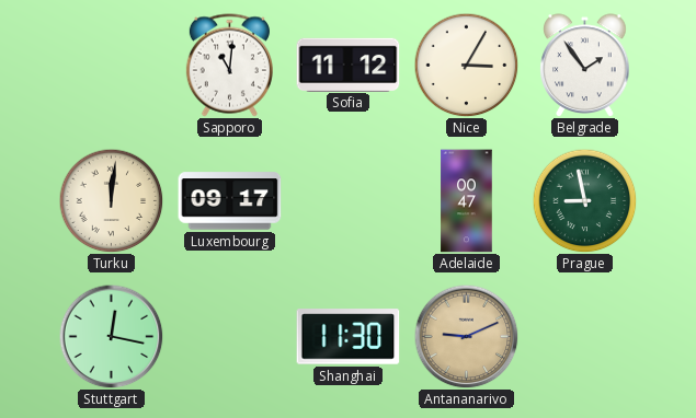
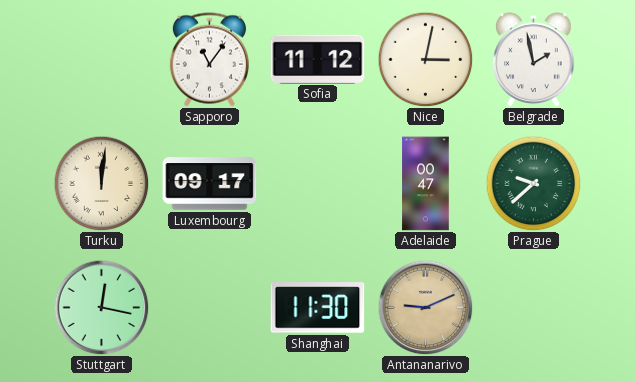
Sapporo: 11:01 -> 11:06 (209, 60)
Nice: 3:05 -> 3:02 (425, 59)
Belgrade: 1:54 -> 1:58 (534, 60)
Prague: 8:58 -> 9:38 (533, 183)
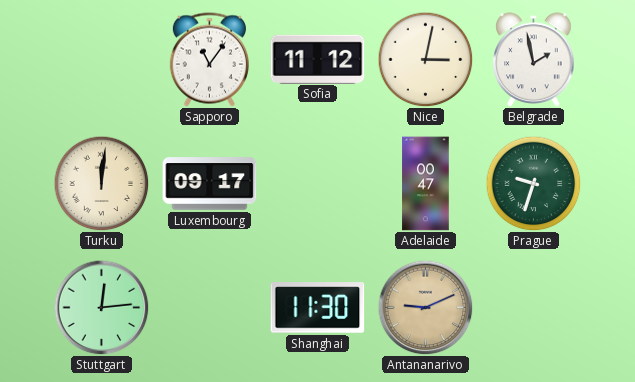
Prague: 9:38 -> 9:33 (533, 183)
Stuttgart: 12:17 -> 12:14 (101, 307)
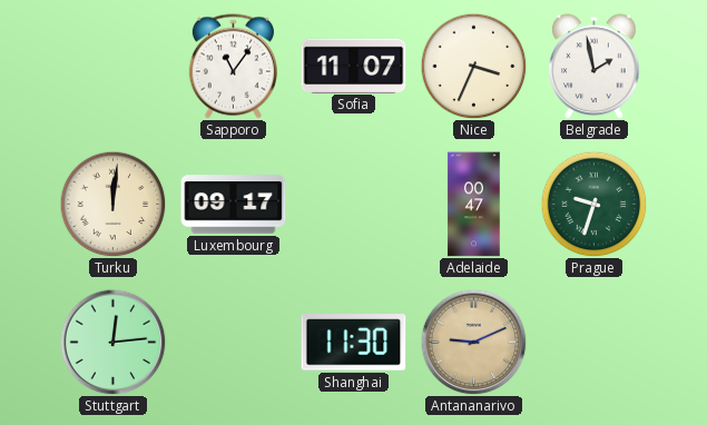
Sofia: 11:12 -> 11:07 (354, 66)
Nice: 3:02 -> 3:34 (473, 66)
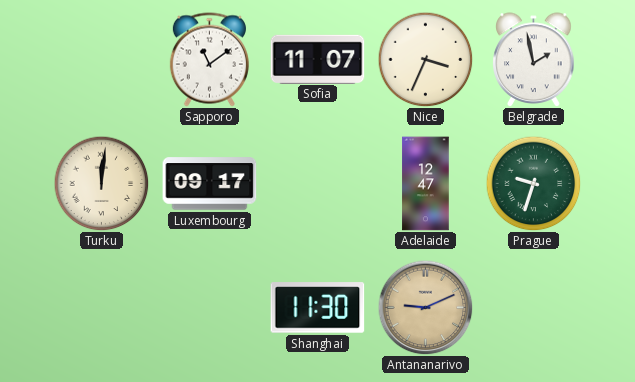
Sapporo: 11:06 -> 11:09 (209, 60)
Adelaide: 00:47 -> 12:47 (426, 184)
Stuttgart: 12:14 -> none (112, 342)
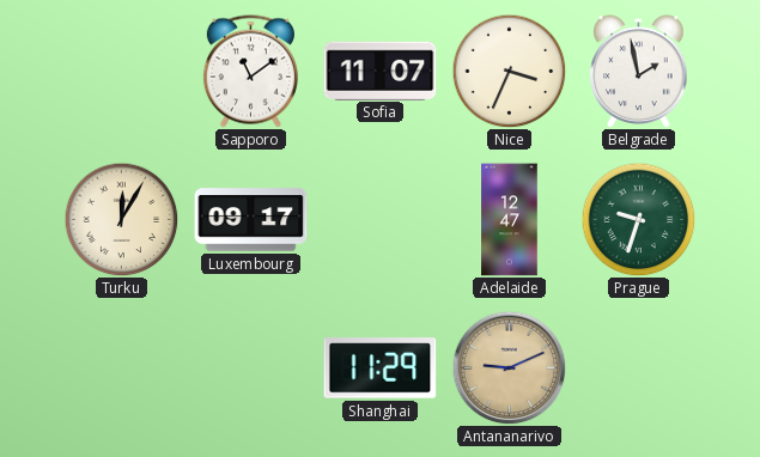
Turku: 12:01 -> 12:05 (121, 219)
Shanghai: 11:30 -> 11:29 (381, 368)
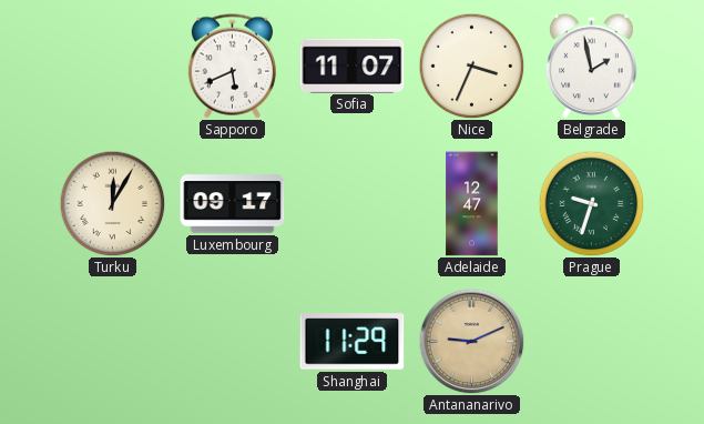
Sapporo: 11:09 -> 5:41 (232, 67)
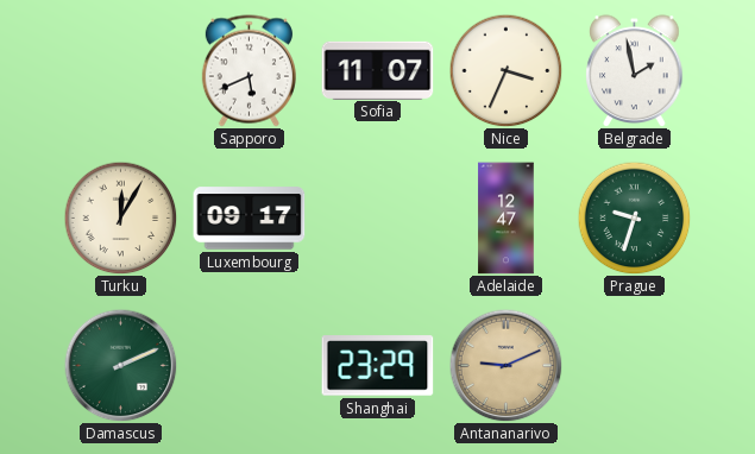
Damascus: none -> 2:11 (120, 365)
Shanghai: 11:29 -> 23:29 (378, 366)
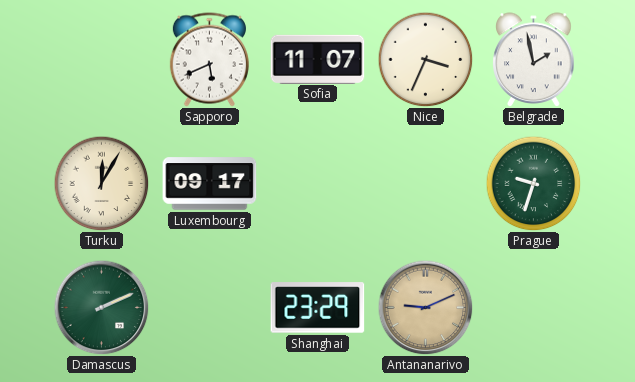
Adelaide: 12:47 -> none (507, 219)
